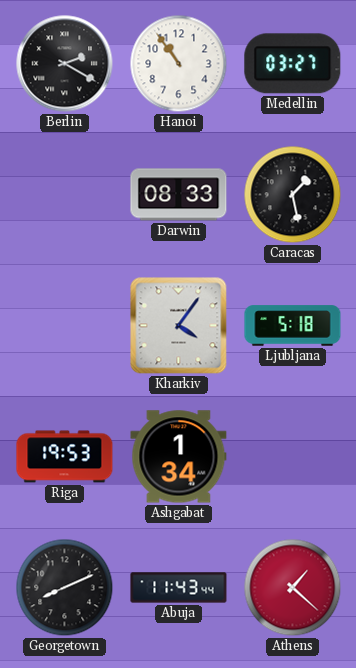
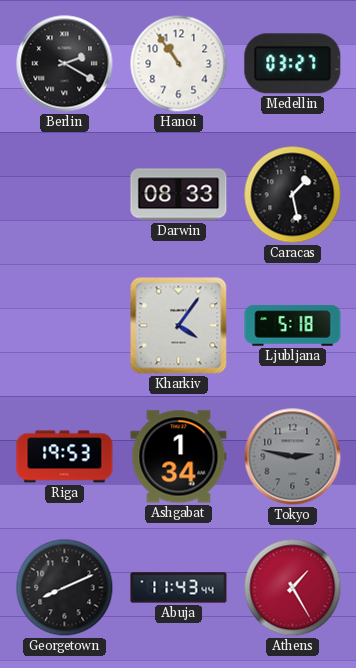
Tokyo: none -> 2:47 (293, 457)
Athens: 1:22 -> 1:25 (293, 588)
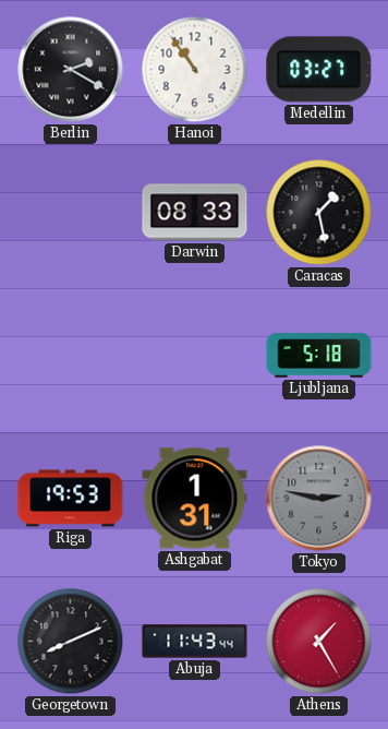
Kharkiv: 4:06 -> none (179, 326)
Ashgabat: 1:34 -> 1:31 (195, 499)
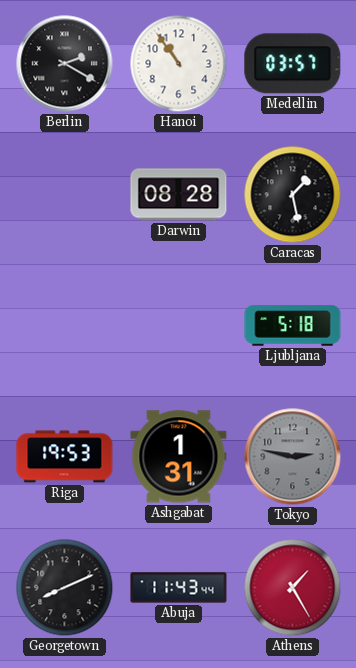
Medellin: 03:27 -> 03:57 (293, 64)
Darwin: 08:33 -> 08:28 (179, 195)
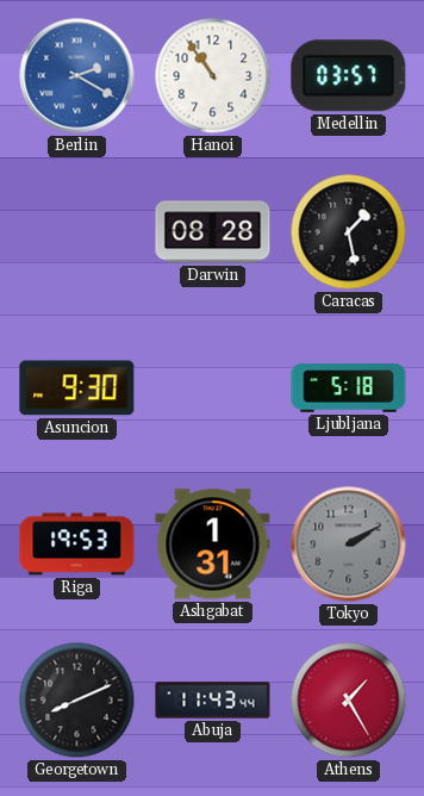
Berlin dial: black -> blue (77, 76)
Asuncion: none -> 9:30 (77, 388)
Tokyo: 2:47 -> 2:10 (349, 545)
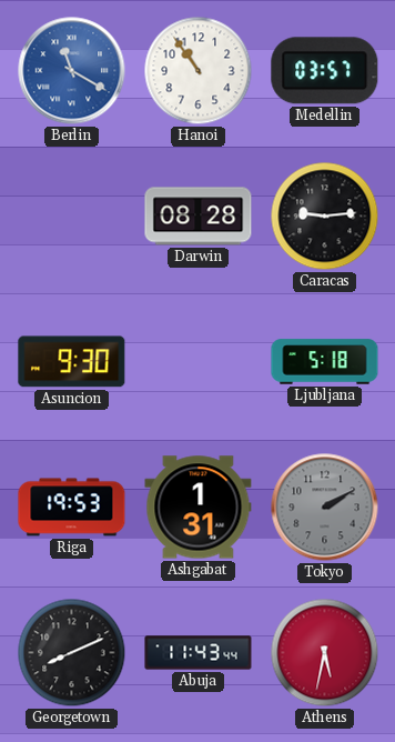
Berlin: 2:20 -> 11:20 (72, 71)
Caracas: 1:28 -> 9:14 (325, 217)
Athens: 1:25 -> 5:32 (325, 653)
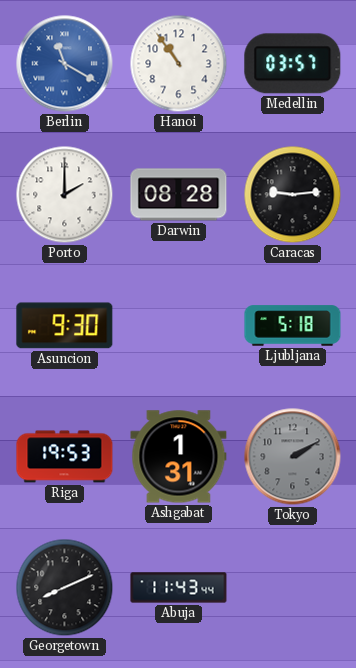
Porto: none -> 2:00 (65, 195)
Athens: 5:32 -> none (325, 653)
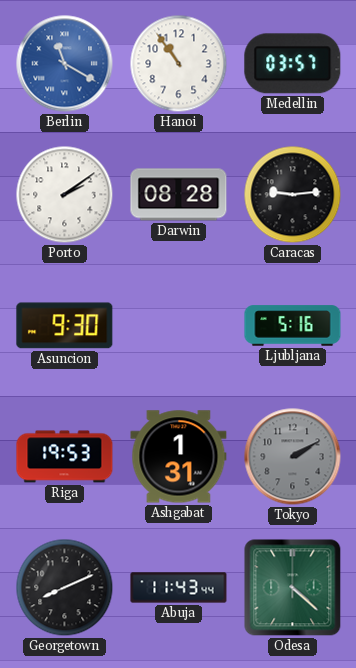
Porto: 2:00 -> 2:09 (65, 195)
Ljubljana: 5:18 -> 5:16 (293, 326)
Odesa: none -> 4:22 (293, 588)
